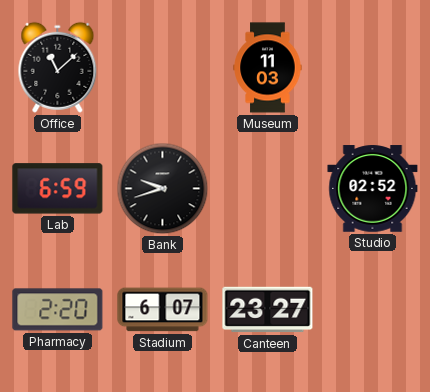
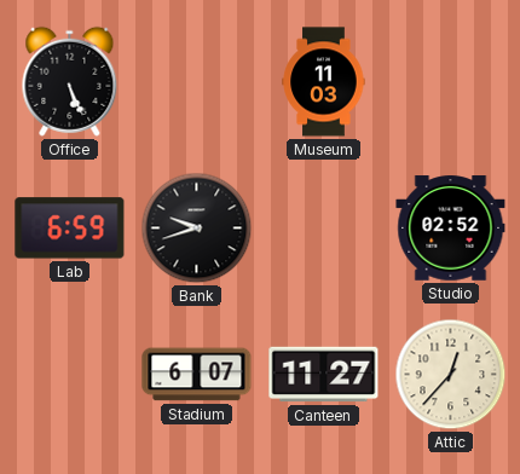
Office: 11:08 -> 5:26 (70, 81)
Pharmacy: 2:20 -> none (58, 310)
Canteen: 23:27 -> 11:27 (324, 375)
Attic: none -> 12:37 (451, 375)
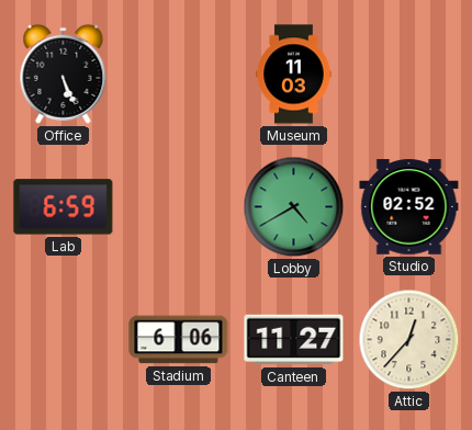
Bank: 9:42 -> none (197, 229)
Lobby: none -> 4:40 (294, 207)
Stadium: 6:07 -> 6:06 (179, 340)
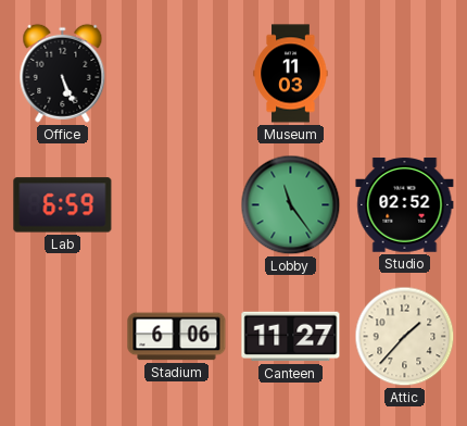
Lobby: 4:40 -> 11:24 (291, 205)
Attic: 12:37 -> 1:37 (405, 337)
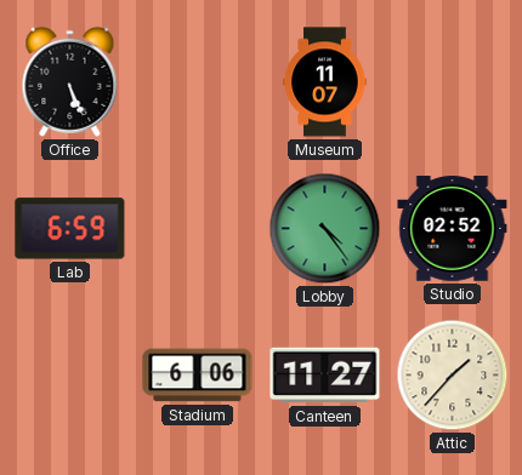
Museum: 11:03 -> 11:07 (325, 82)
Lobby: 11:24 -> 4:24 (325, 229)
